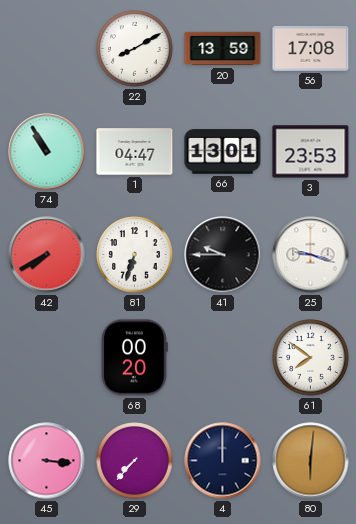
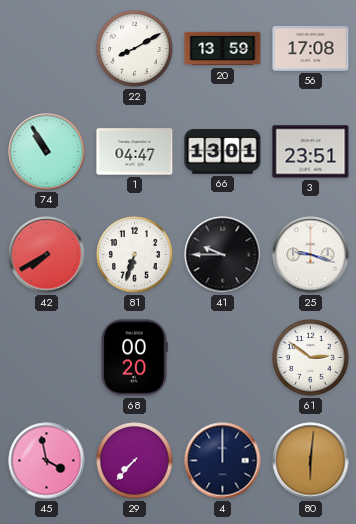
3: 23:53 -> 23:51 (311, 152)
61: 7:51 -> 2:51 (311, 358)
45: 3:16 -> 3:58 (47, 461)
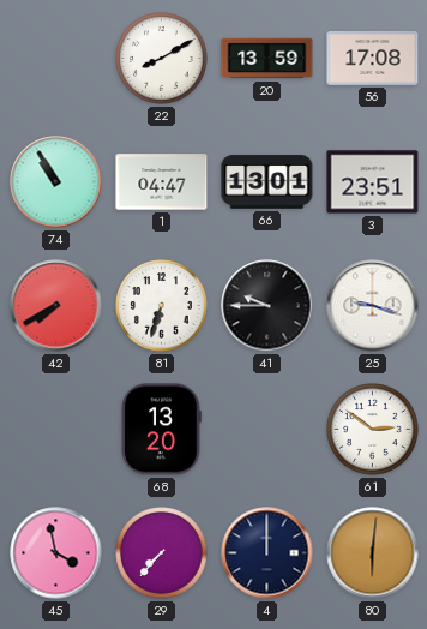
68: 00:20 -> 13:20 (161, 430)
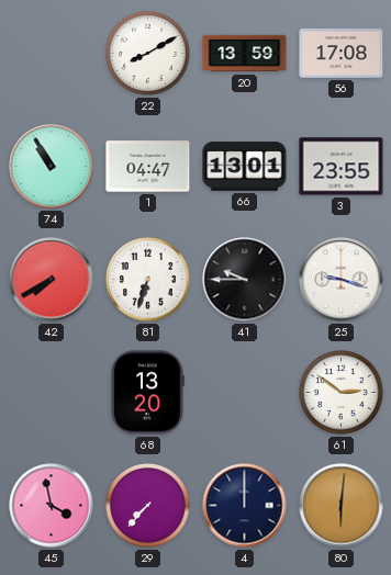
3: 23:51 -> 23:55 (342, 167)
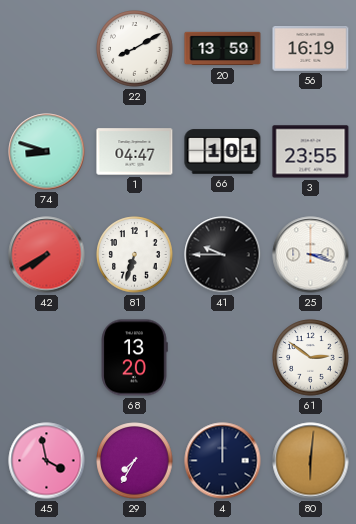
56: 17:08 -> 16:19 (311, 49)
74: 10:55 -> 8:48 (47, 152)
66: 13:01 -> 1:01 (223, 152)
25: 9:18 -> 3:18 (311, 255)
29: 7:37 -> 7:35 (135, 461)
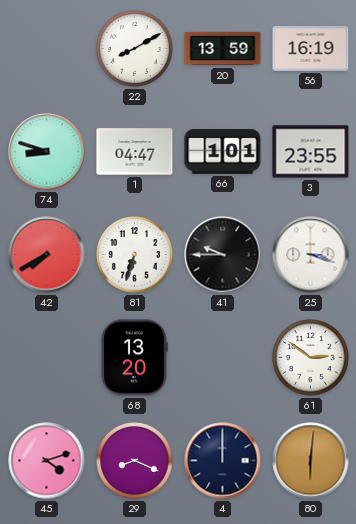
45: 3:58 -> 4:12 (47, 461)
29: 7:35 -> 8:19 (135, 461)
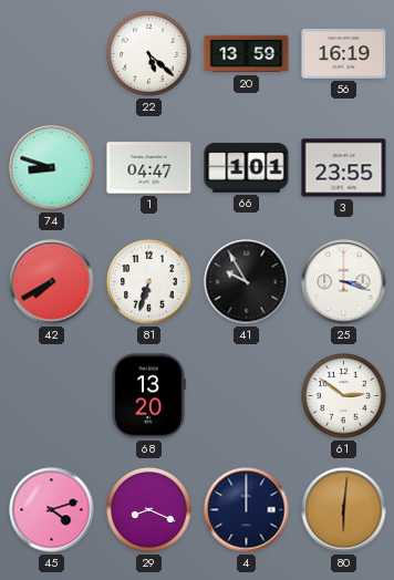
22: 8:10 -> 5:22 (149, 54)
41: 9:45 -> 9:55 (247, 282)
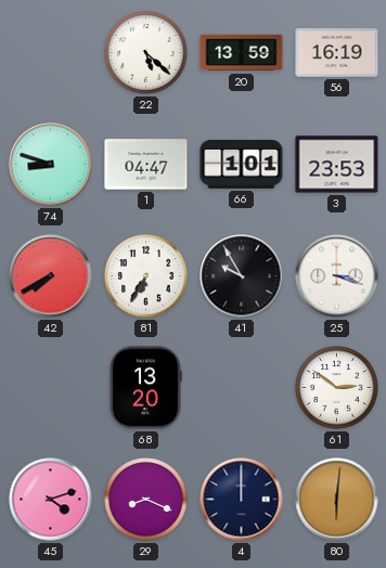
3: 23:55 -> 23:53 (337, 165)
81: 6:33 -> 6:35 (146, 276)
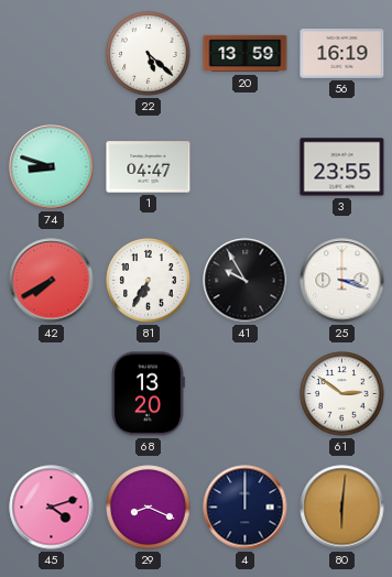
66: 1:01 -> none (242, 165)
3: 23:53 -> 23:55 (342, 167)
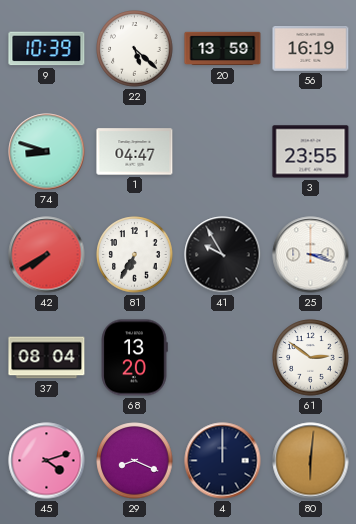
9: none -> 10:39 (47, 49)
37: none -> 08:04 (47, 358)
